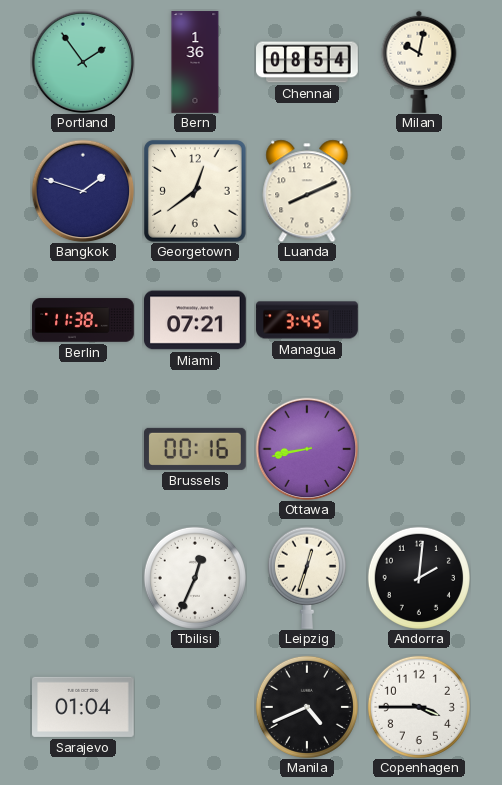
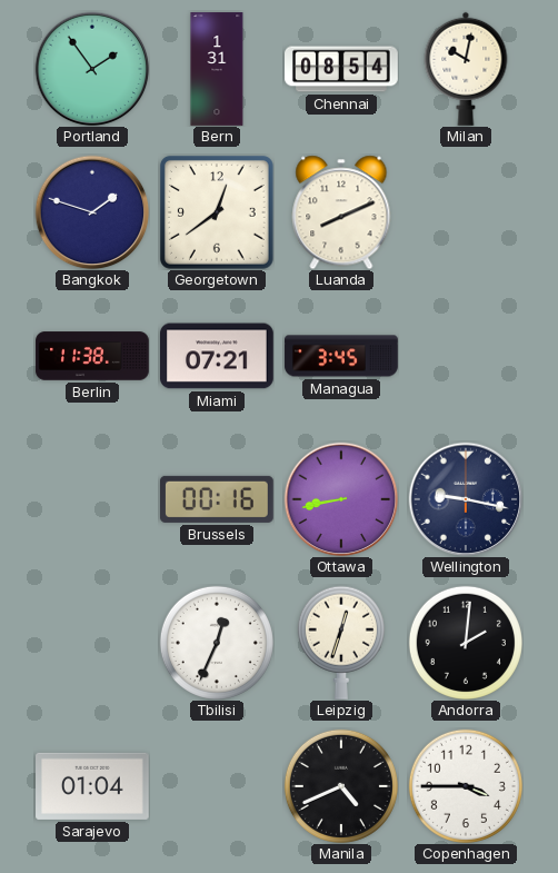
Bern: 1:36 -> 1:31 (217, 69)
Wellington: none -> 9:17 (466, 499)
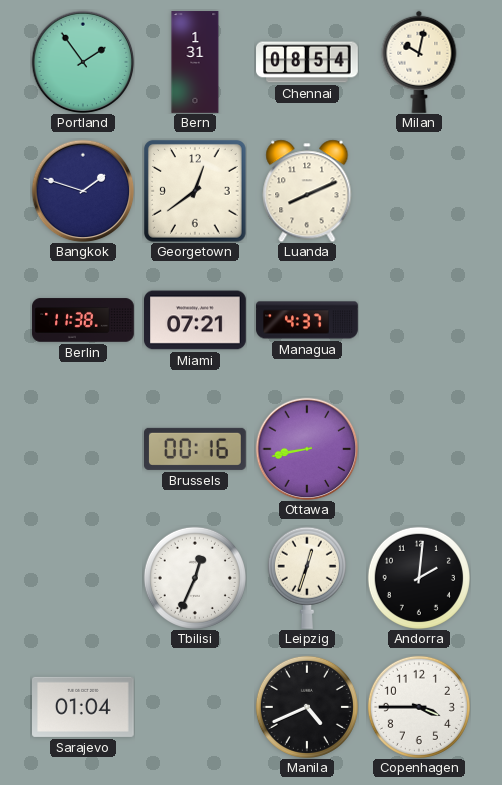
Managua: 3:45 -> 4:37 (307, 320)
Wellington: 9:17 -> none (466, 499)
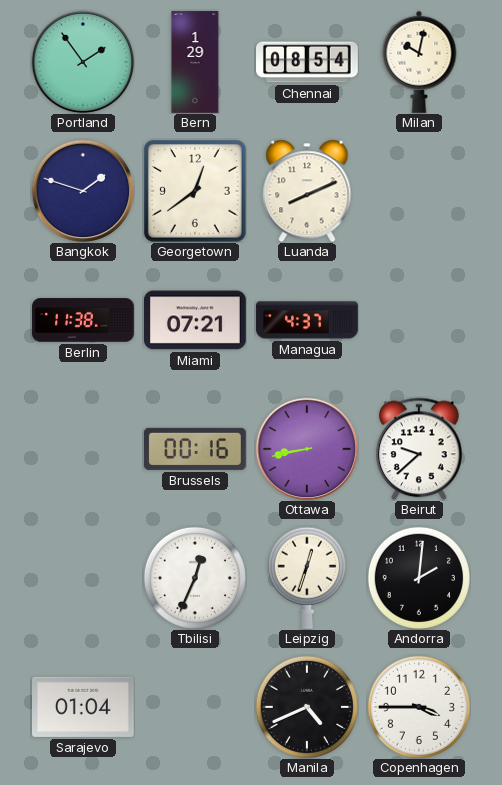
Bern: 1:31 -> 1:29 (195, 62)
Beirut: none -> 9:38 (420, 449)
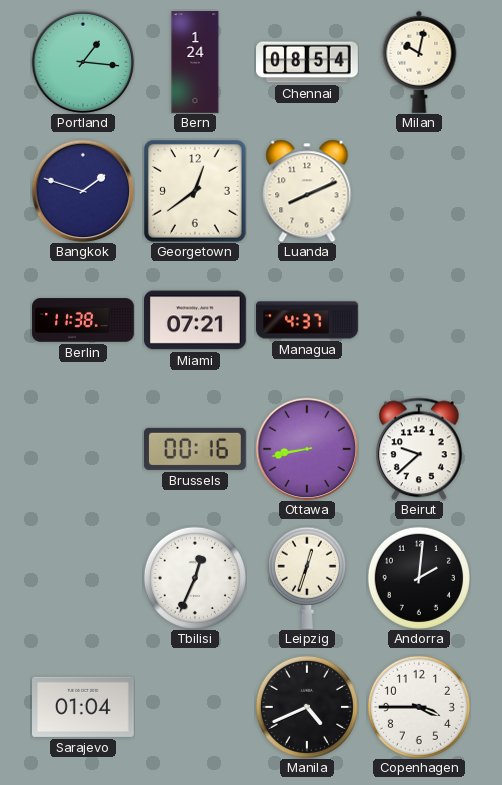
Portland: 1:54 -> 1:16 (83, 62)
Bern: 1:29 -> 1:24 (195, 62)
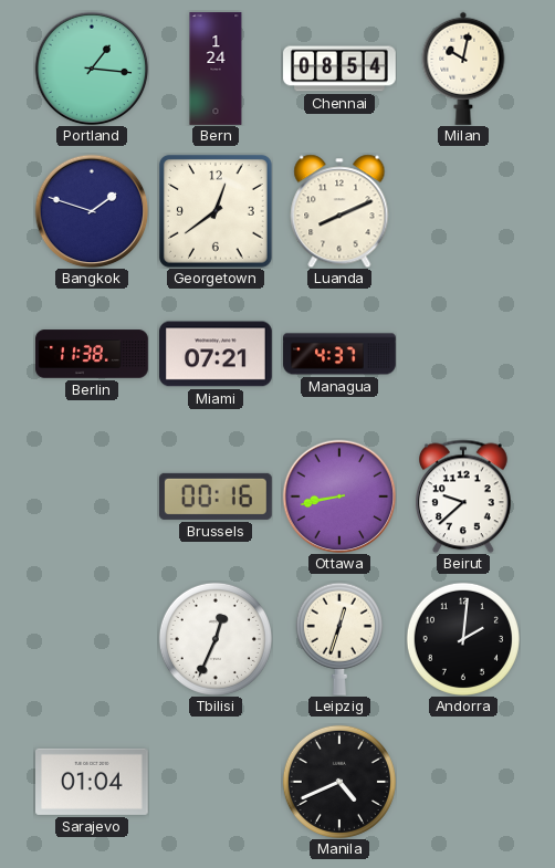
Copenhagen: 3:45 -> none (419, 707)
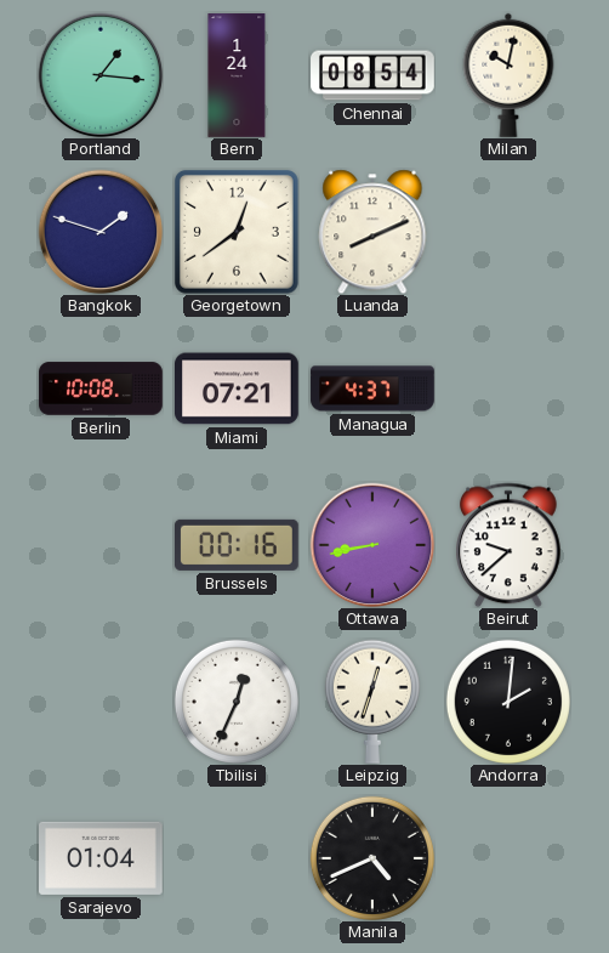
Berlin: 11:38 -> 10:08 (101, 388)
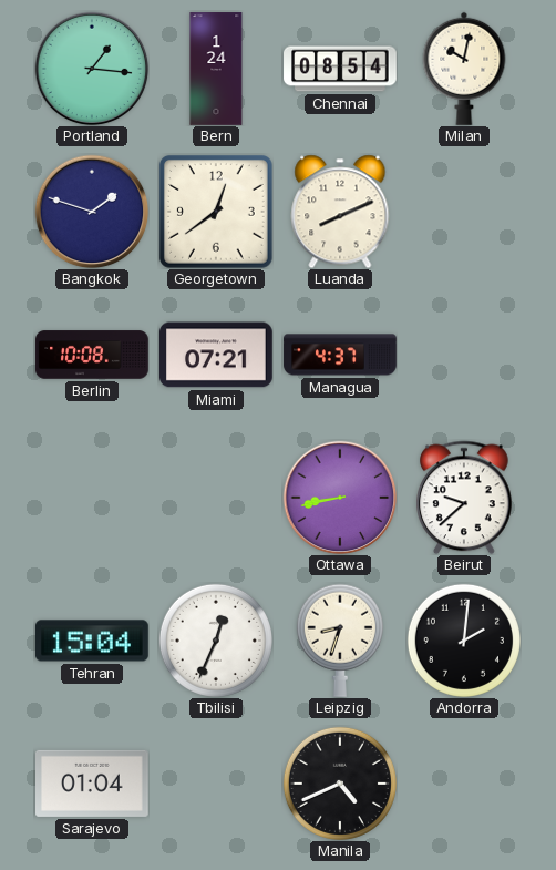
Brussels: 00:16 -> none (238, 545)
Tehran: none -> 15:04 (93, 641)
Leipzig: 12:33 -> 8:33 (340, 641)
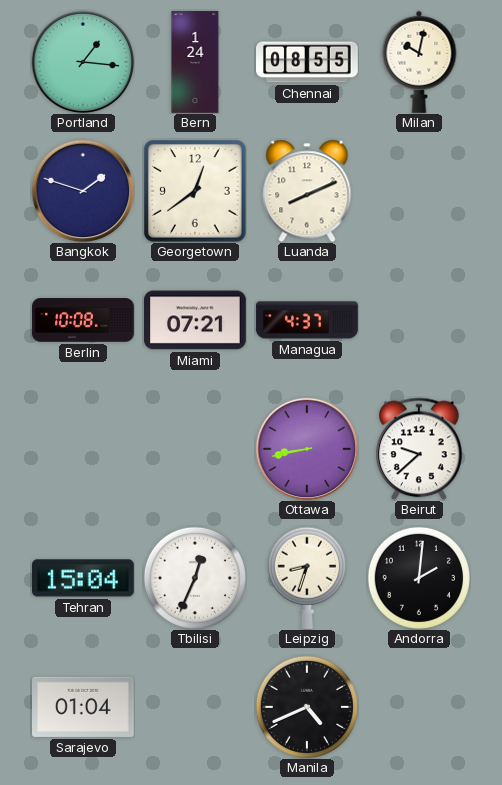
Chennai: 08:54 -> 08:55 (307, 62)
